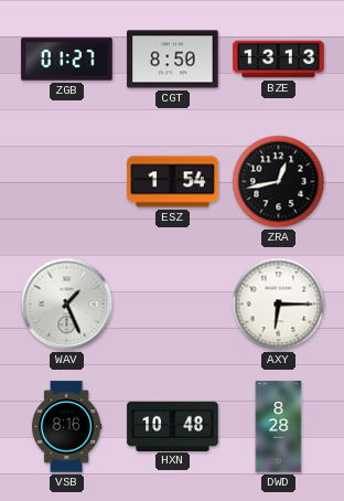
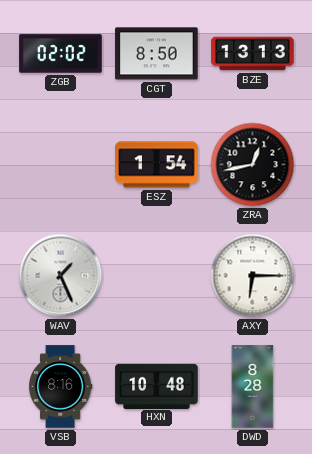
ZGB: 01:27 -> 02:02 (61, 54)
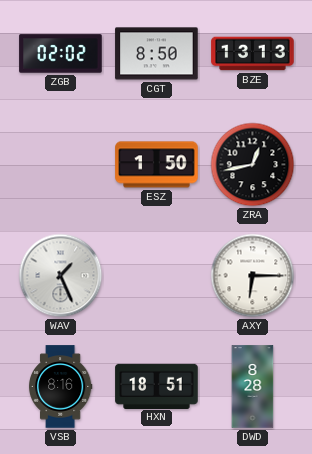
ESZ: 1:54 -> 1:50 (157, 165)
HXN: 10:48 -> 18:51 (157, 386)
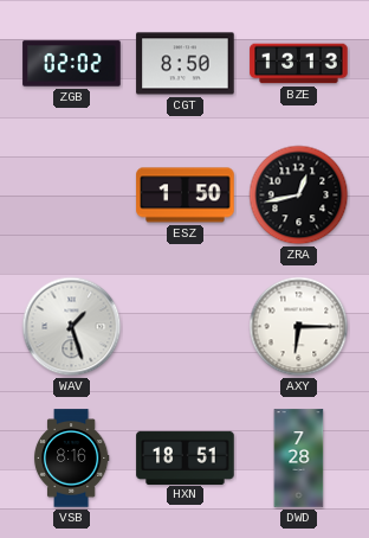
WAV: 1:26 -> 1:27 (72, 327)
DWD: 8:28 -> 7:28 (299, 459)
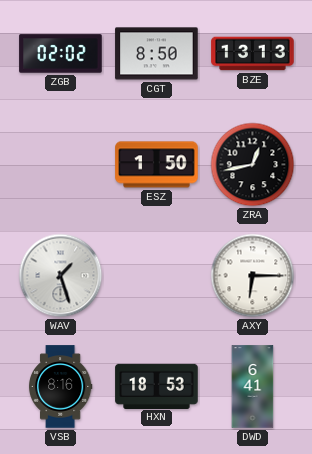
HXN: 18:51 -> 18:53 (157, 386)
DWD: 7:28 -> 6:41 (253, 387)
